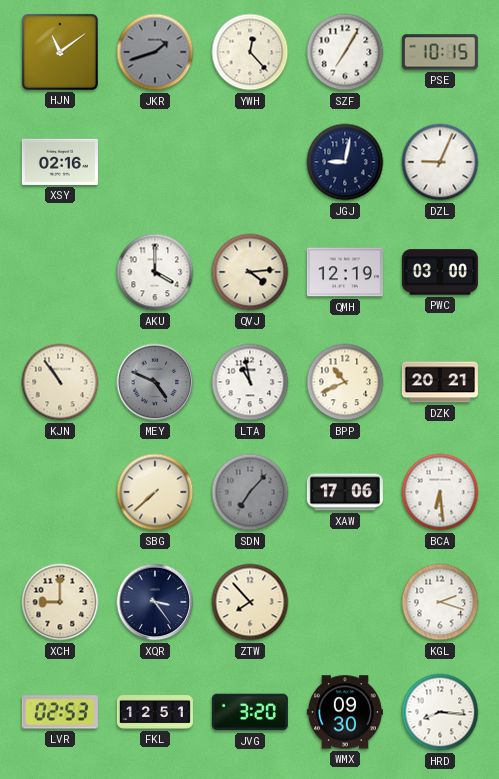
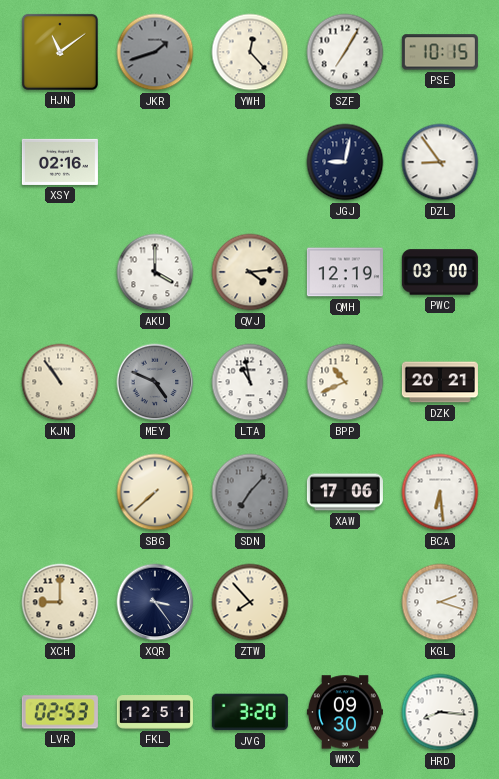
DZL: 9:04 -> 8:54 (440, 162)
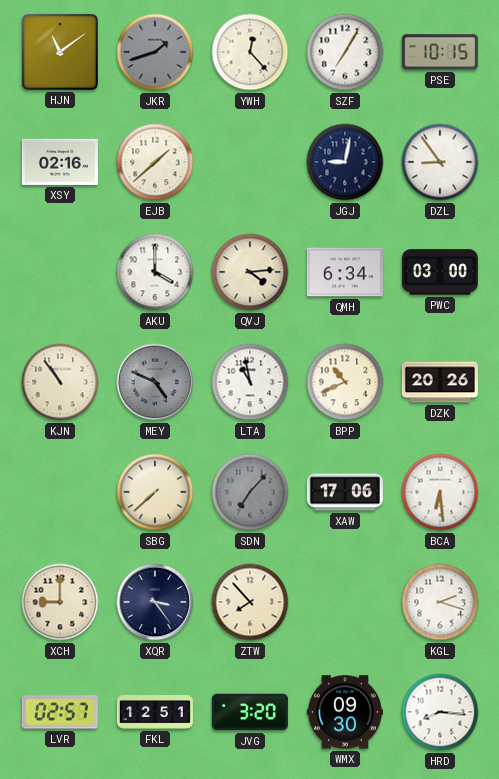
EJB: none -> 1:38 (155, 162)
QMH: 12:19 -> 6:34 (345, 272)
DZK: 20:21 -> 20:26 (440, 382)
LVR: 02:53 -> 02:57 (60, 712)
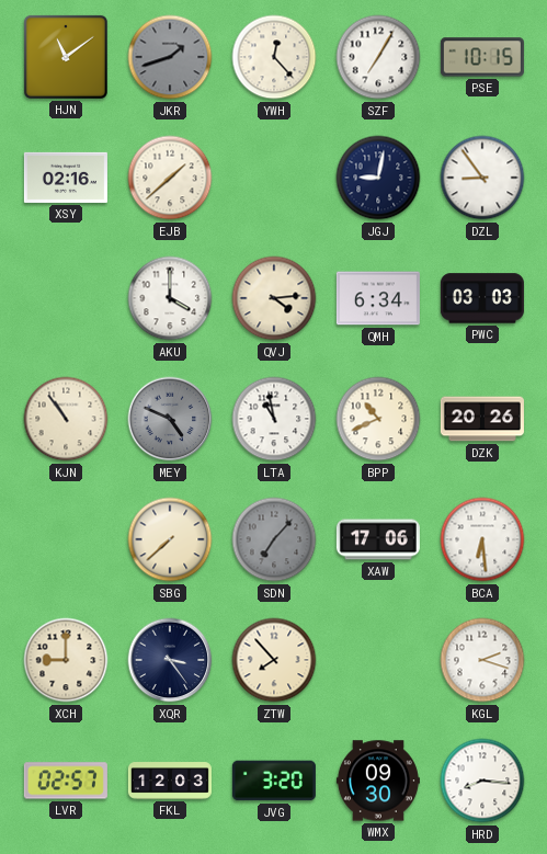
PWC: 03:00 -> 03:03 (482, 298)
FKL: 12:51 -> 12:03 (170, 781)
